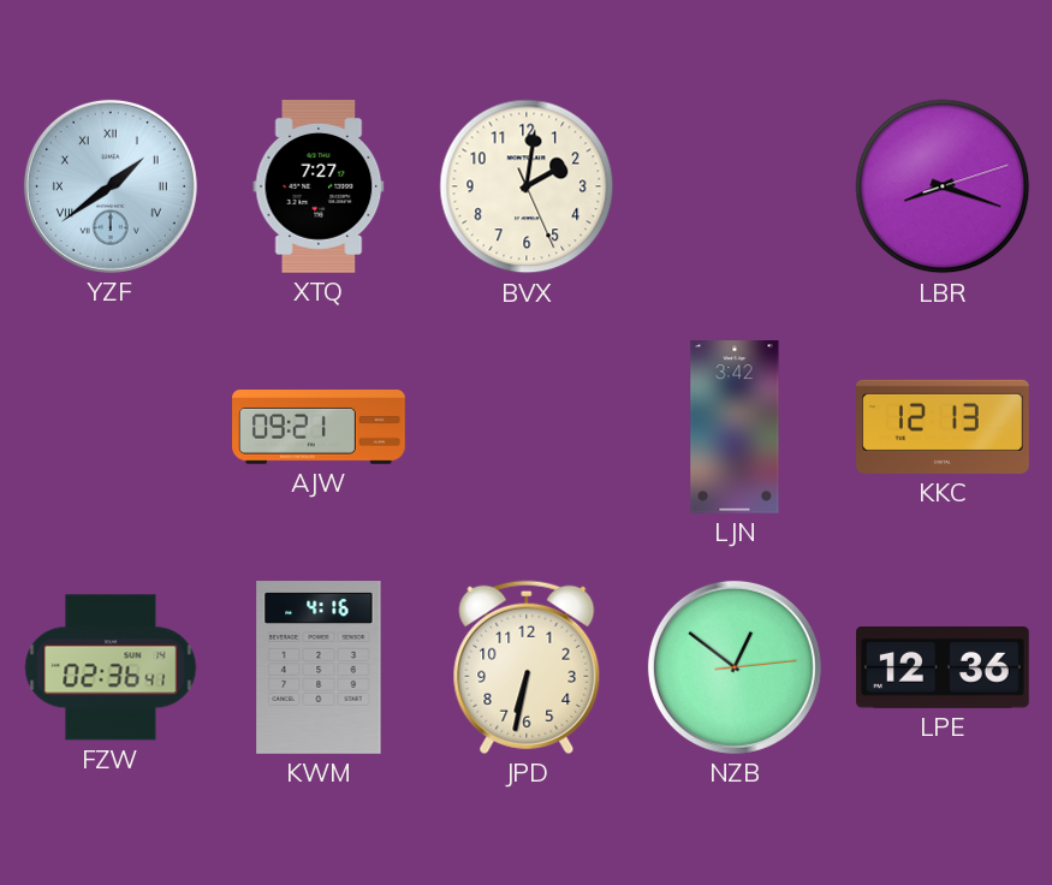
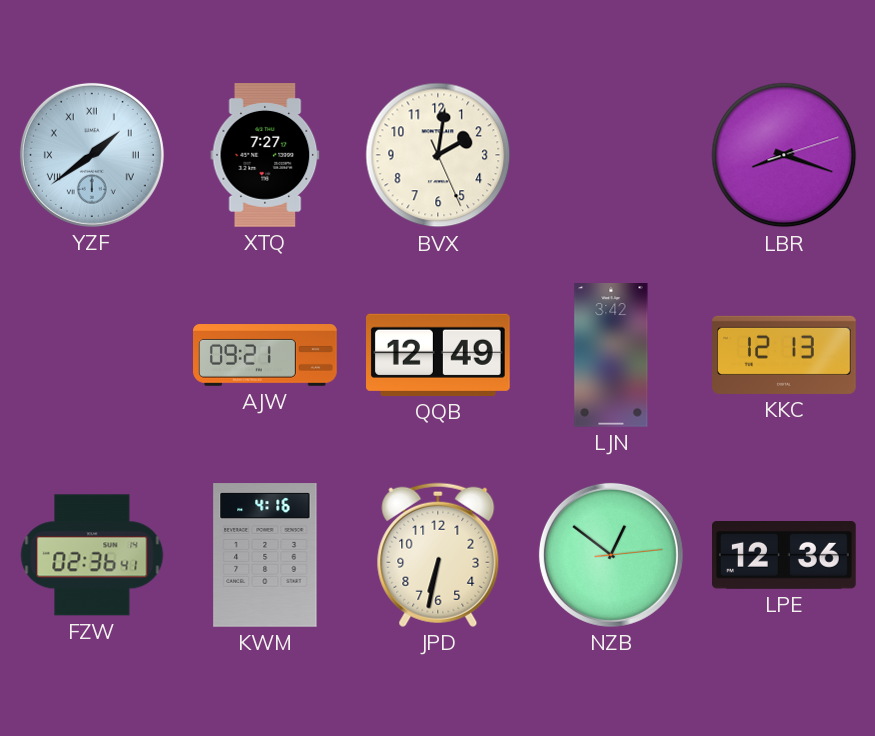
QQB: none -> 12:49 (439, 355)
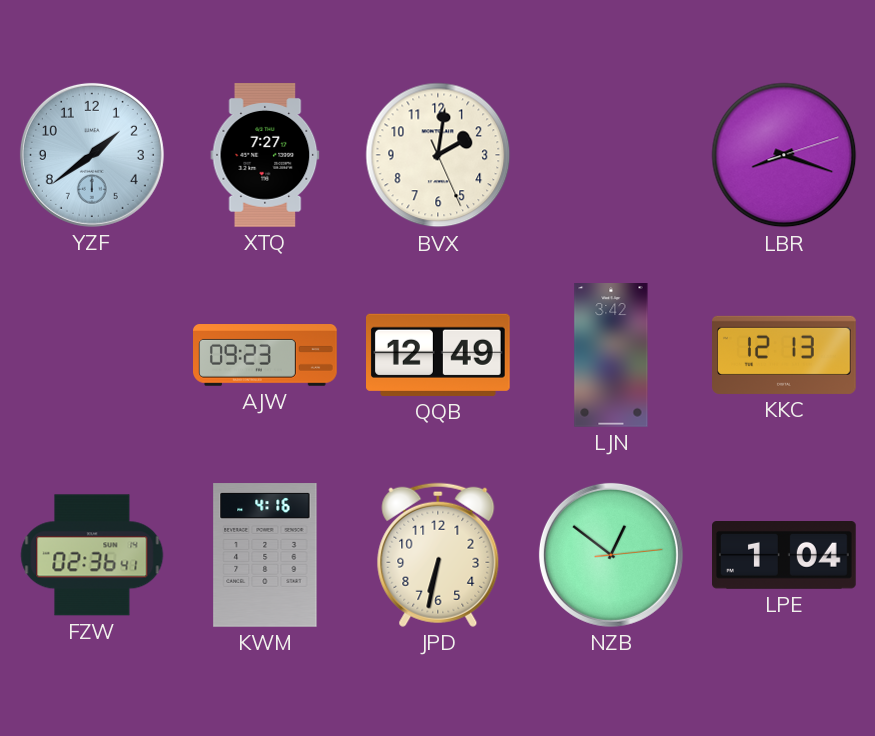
YZF numerals: Roman -> Arabic (92, 155)
AJW: 09:21 -> 09:23 (266, 356)
LPE: 12:36 -> 1:04 (785, 556)
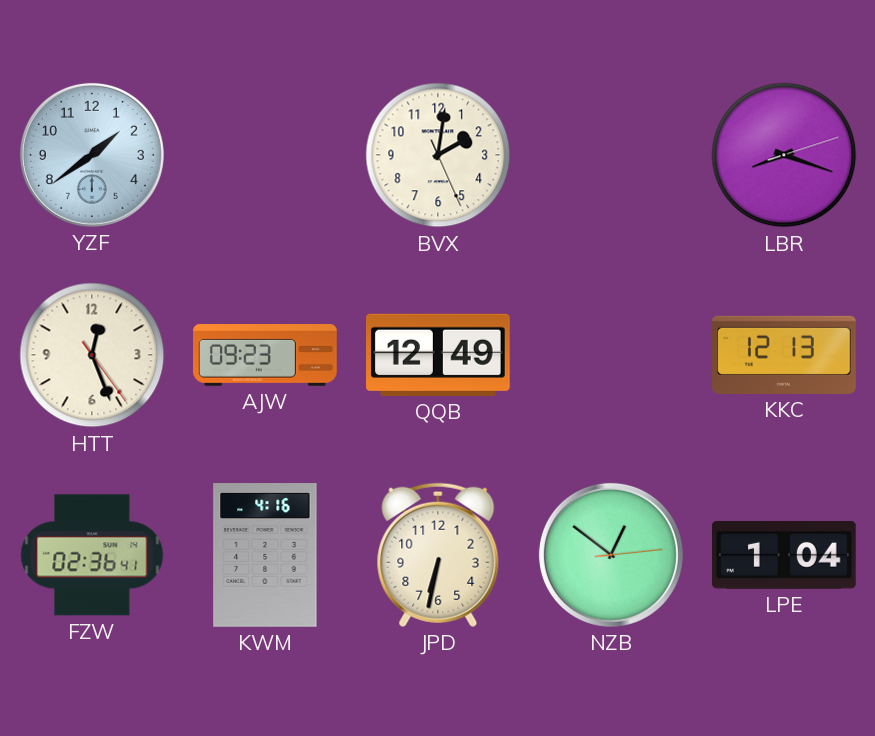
XTQ: 7:27 -> none (265, 156)
HTT: none -> 12:26 (92, 355)
LJN: 3:42 -> none (611, 355)
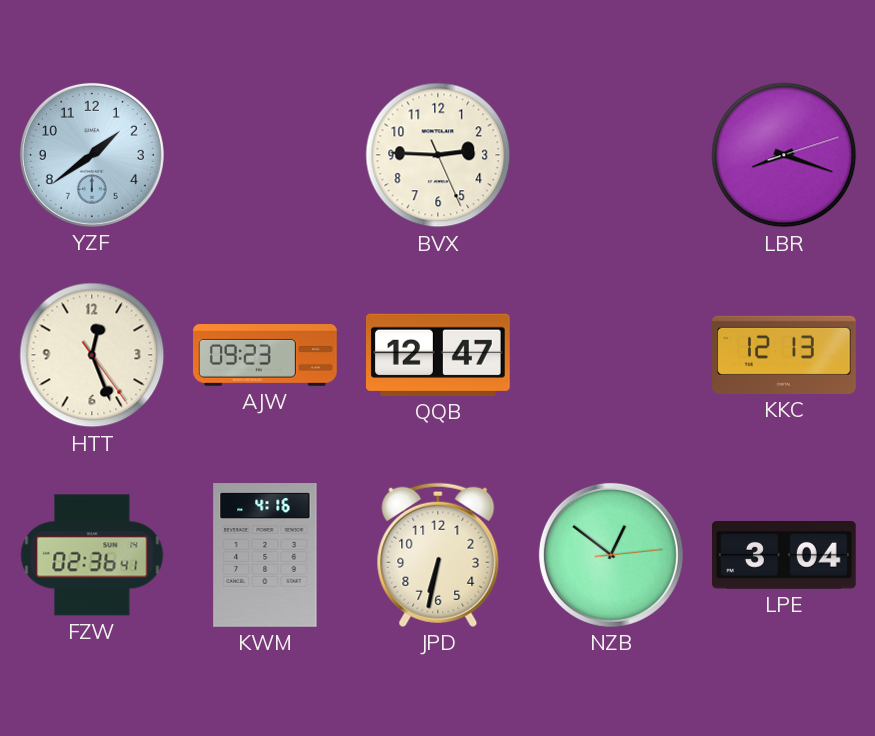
BVX: 2:01 -> 2:45 (438, 155)
QQB: 12:49 -> 12:47 (439, 355)
LPE: 1:04 -> 3:04 (785, 556)
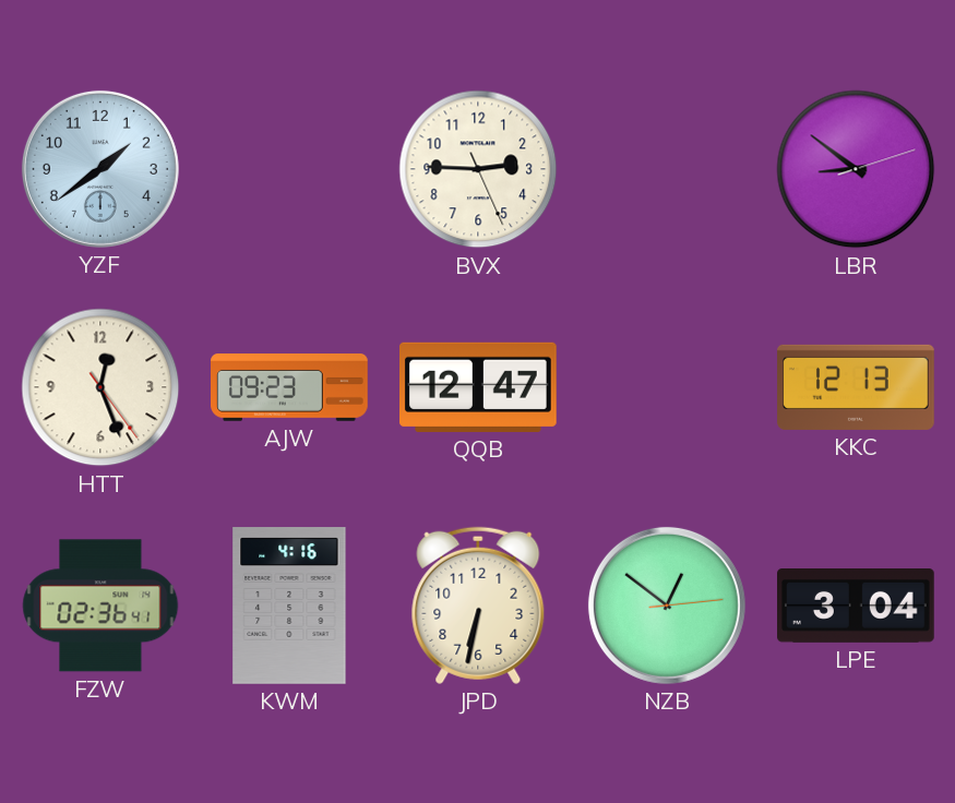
LBR: 8:18 -> 8:51 (856, 169)
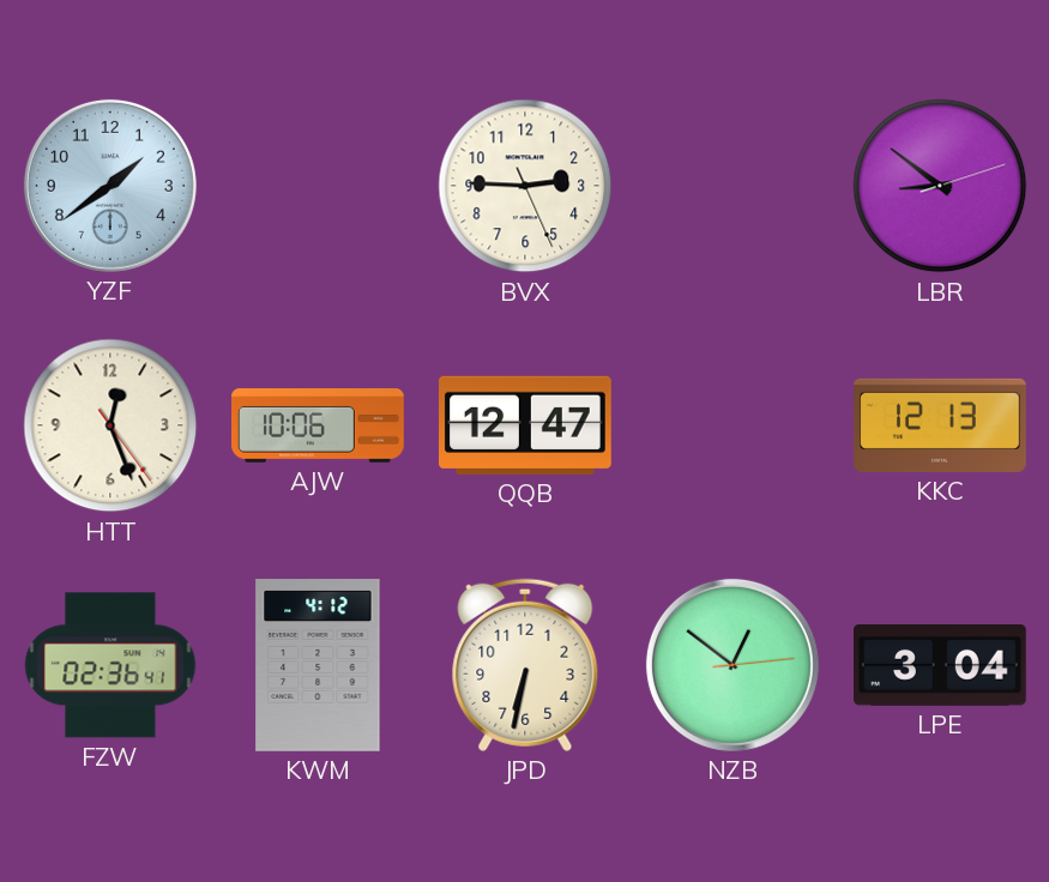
AJW: 09:23 -> 10:06 (319, 427)
KWM: 4:16 -> 4:12 (318, 665)
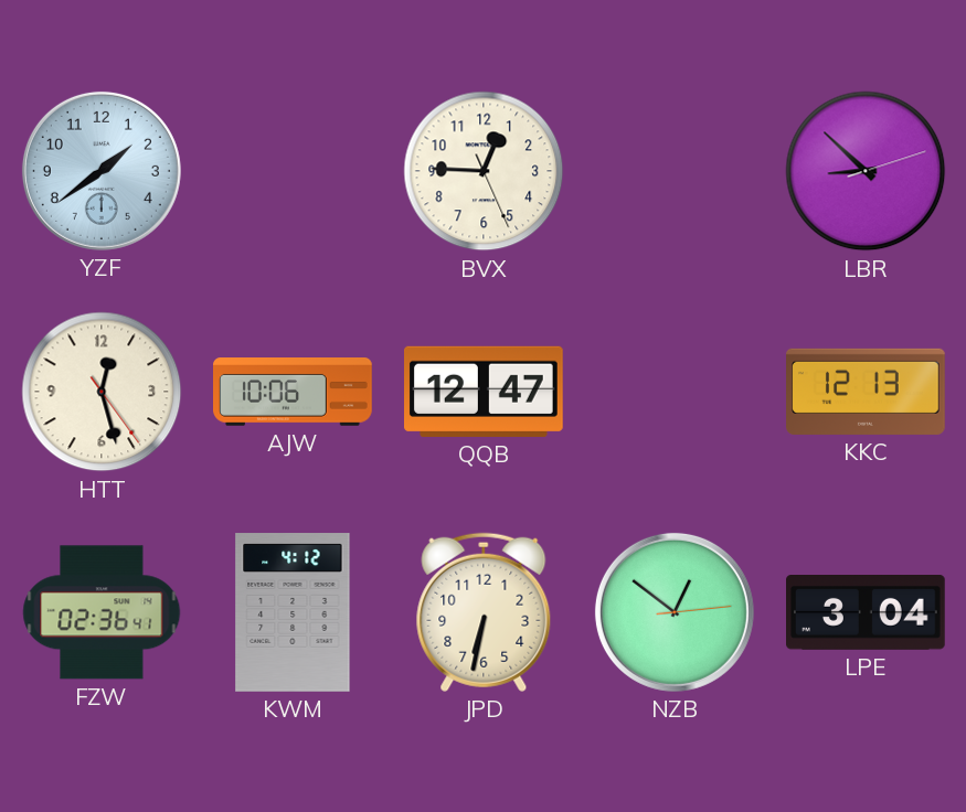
BVX: 2:45 -> 12:45 (484, 171)
LBR: 8:51 -> 8:52 (866, 171)
HTT: 12:26 -> 12:27 (102, 392)
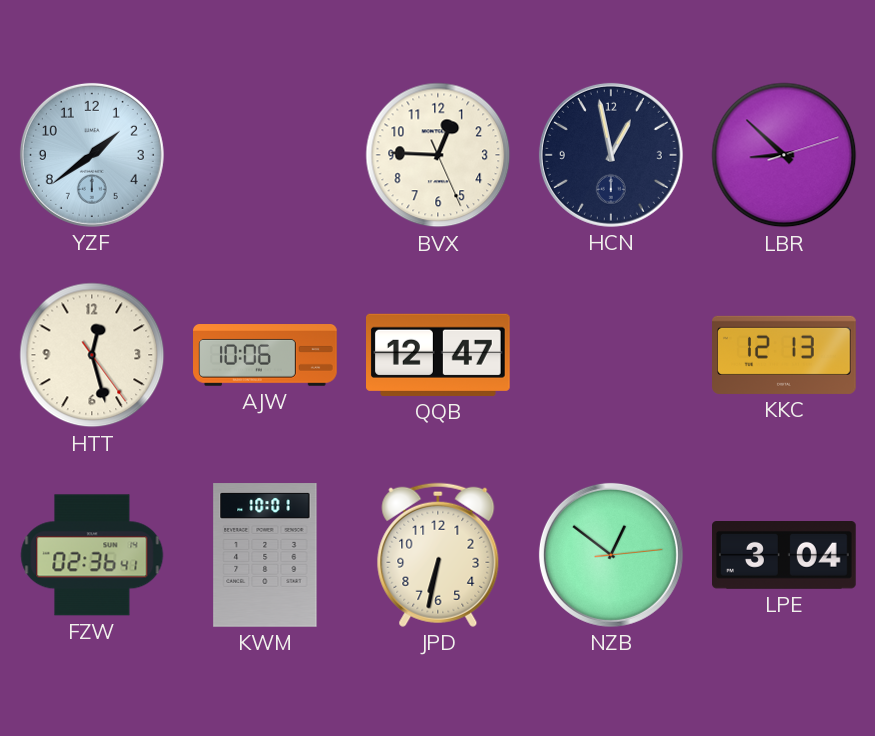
HCN: none -> 12:58 (611, 155)
KWM: 4:12 -> 10:01 (265, 555)
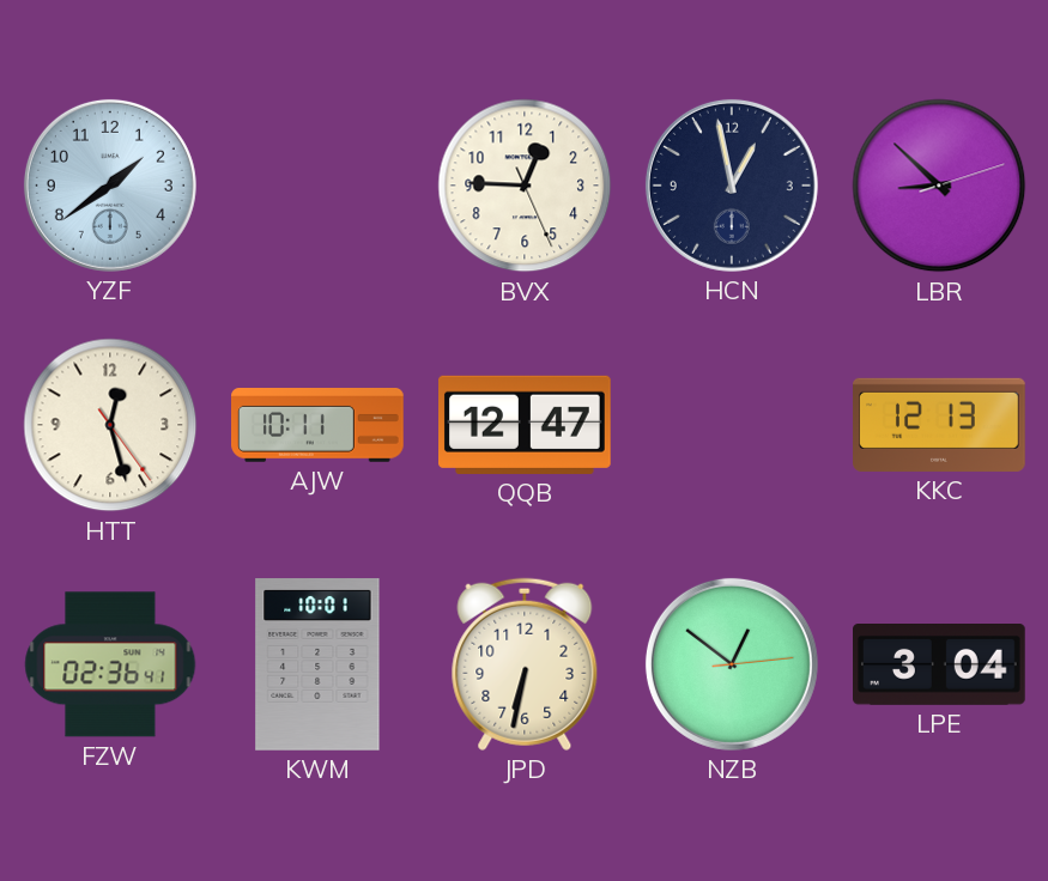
AJW: 10:06 -> 10:11 (319, 426)
